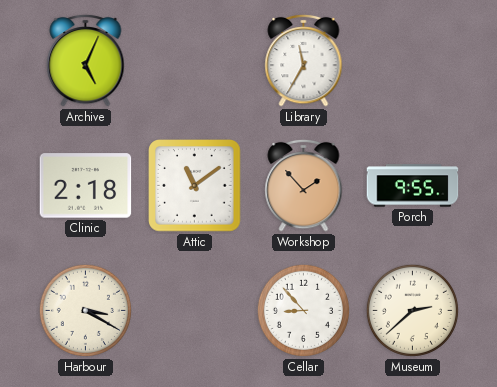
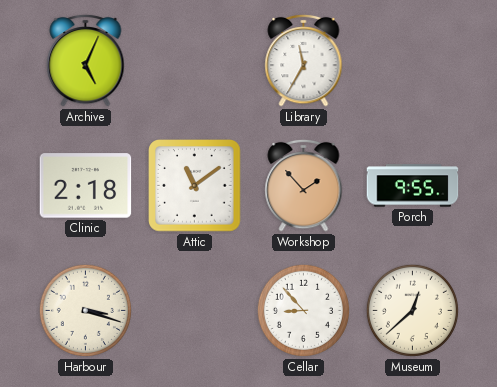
Harbour: 3:20 -> 3:18 (85, 310)
Museum: 2:38 -> 12:38 (412, 310)
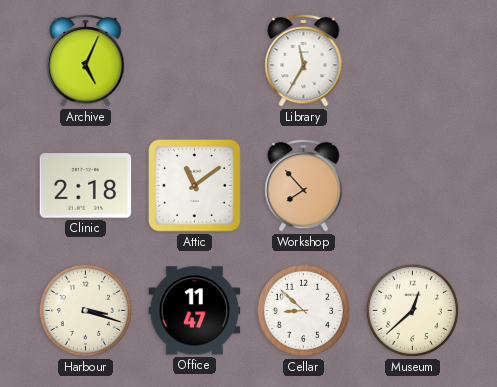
Workshop: 1:53 -> 7:53 (304, 185)
Porch: 9:55 -> none (413, 186)
Office: none -> 11:47 (195, 311)
Cellar: 8:53 -> 8:52 (303, 310)
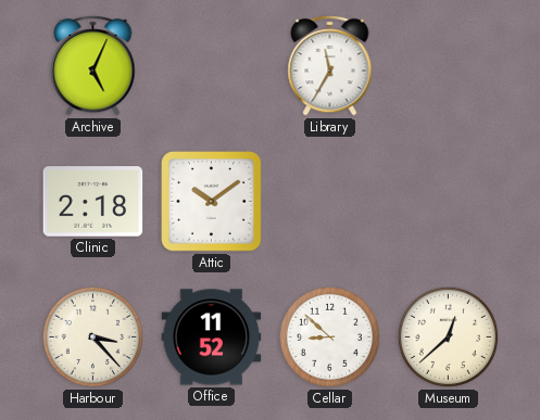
Attic: 11:09 -> 10:09 (212, 202)
Workshop: 7:53 -> none (304, 185)
Harbour: 3:18 -> 3:23 (92, 336)
Office: 11:47 -> 11:52 (212, 338)
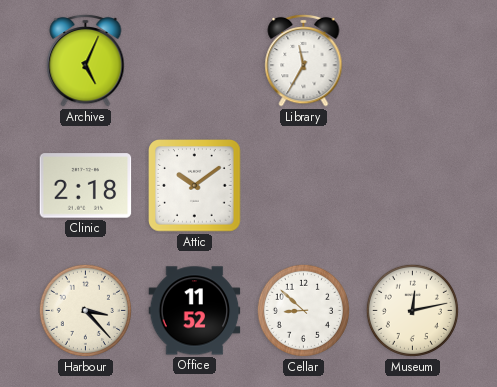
Museum: 12:38 -> 12:13 (412, 310)
